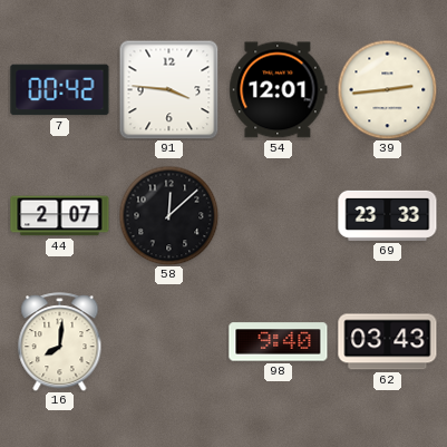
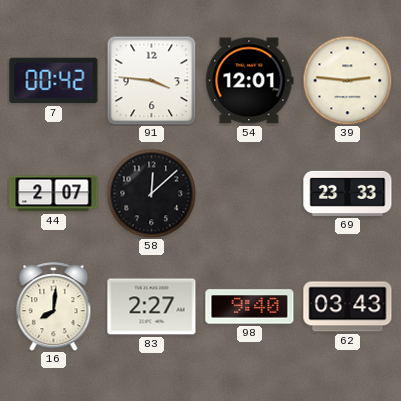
39: 2:44 -> 2:46 (347, 80)
83: none -> 2:27 (152, 307)
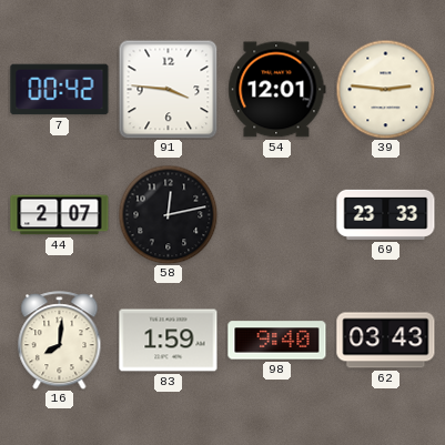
58: 12:08 -> 12:13 (168, 214)
83: 2:27 -> 1:59 (169, 341)
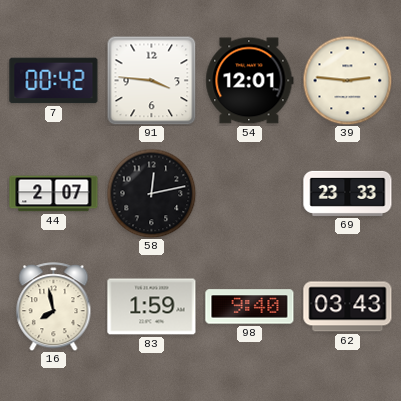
16: 8:01 -> 7:58 (54, 307)
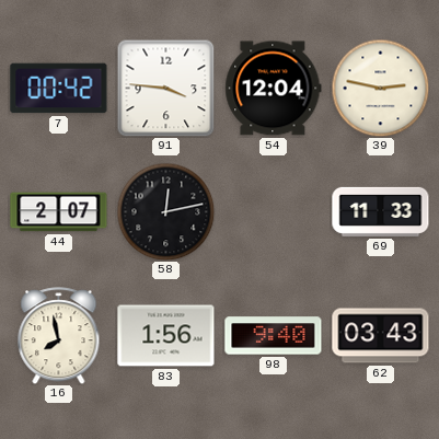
54: 12:01 -> 12:04 (274, 89)
39: 2:46 -> 2:47 (380, 88)
69: 23:33 -> 11:33 (381, 211)
83: 1:59 -> 1:56 (166, 336)
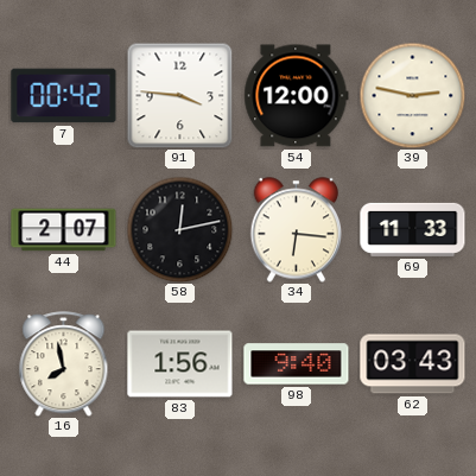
54: 12:04 -> 12:00 (297, 96)
34: none -> 6:16 (297, 230)
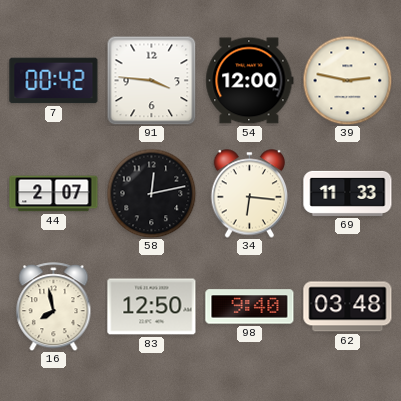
83: 1:56 -> 12:50 (152, 307)
62: 03:43 -> 03:48 (348, 307)
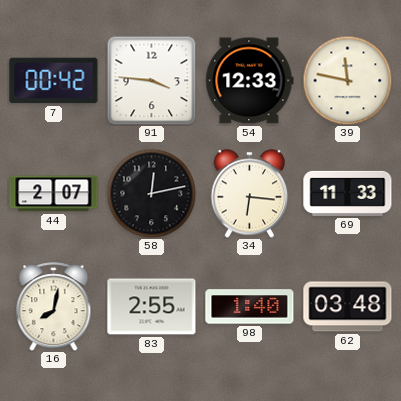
54: 12:00 -> 12:33 (250, 81)
39: 2:47 -> 11:47 (347, 80)
16: 7:58 -> 8:02 (54, 307)
83: 12:50 -> 2:55 (152, 307)
98: 9:40 -> 1:40 (250, 307)
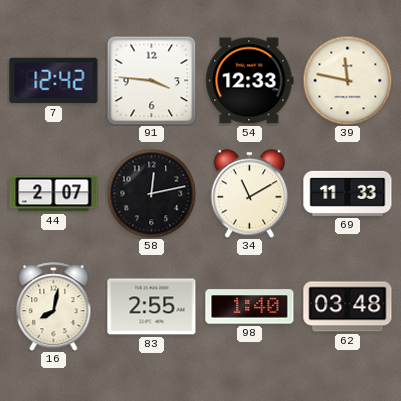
7: 00:42 -> 12:42 (54, 81)
34: 6:16 -> 11:10 (250, 194)
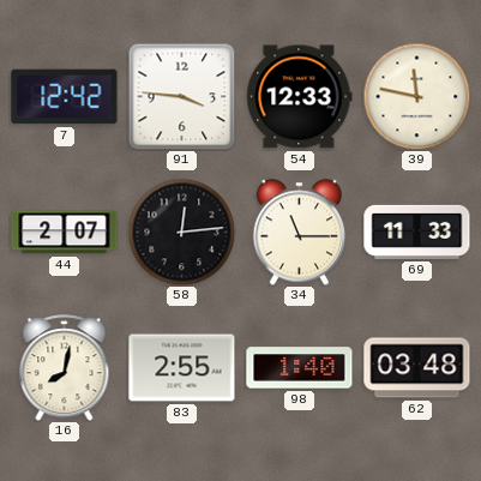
58: 12:13 -> 12:14 (181, 232)
34: 11:10 -> 11:15 (300, 233)
